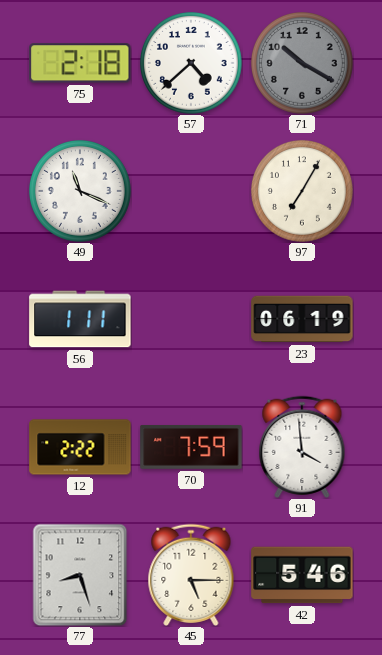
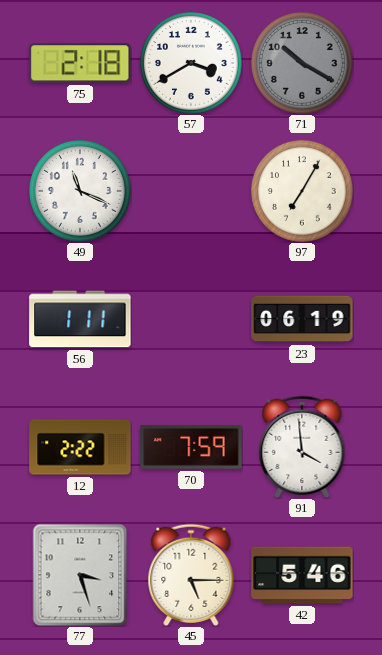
57: 4:38 -> 3:40 (191, 63)
77: 8:27 -> 3:27 (80, 575)
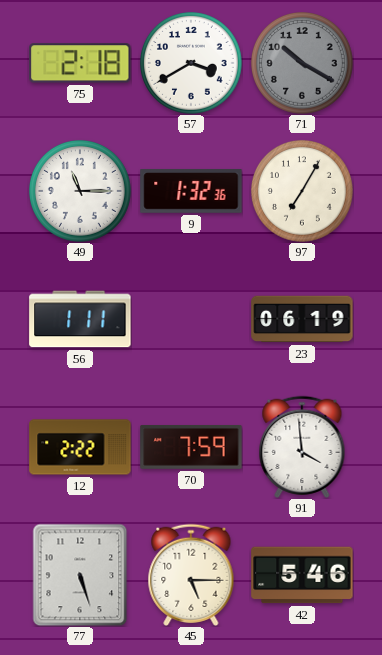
49: 11:19 -> 11:15 (80, 191)
9: none -> 1:32 (191, 191)
77: 3:27 -> 5:27 (80, 575)
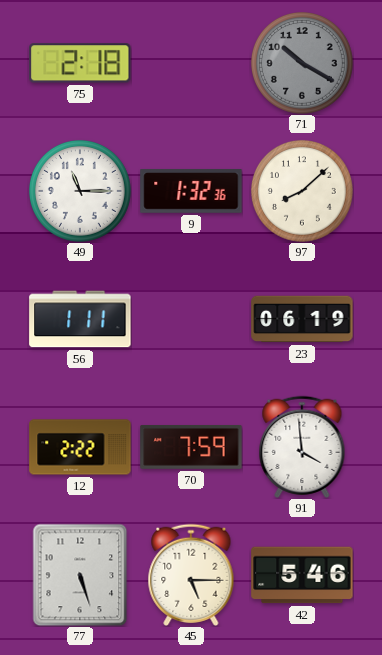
57: 3:40 -> none (191, 63)
97: 7:05 -> 8:08 (302, 191)
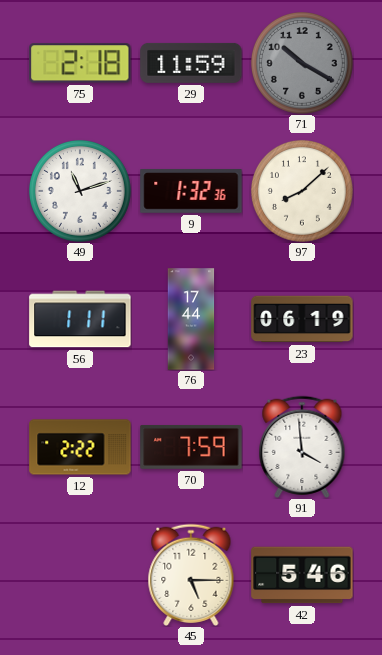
29: none -> 11:59 (191, 63)
49: 11:15 -> 11:12 (80, 191)
76: none -> 17:44 (191, 319)
77: 5:27 -> none (80, 575)
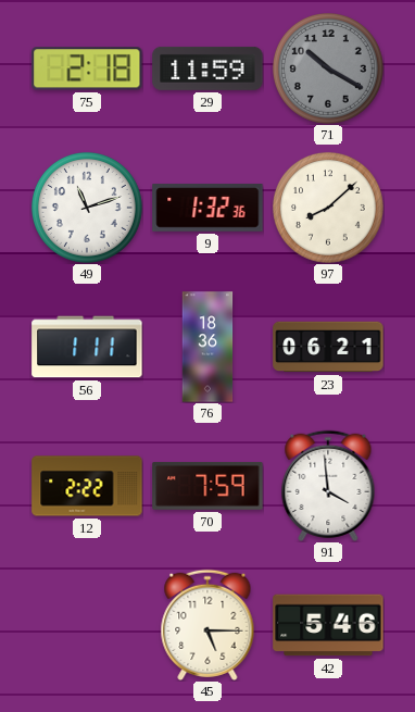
76: 17:44 -> 18:36 (207, 347)
23: 06:19 -> 06:21 (328, 347)
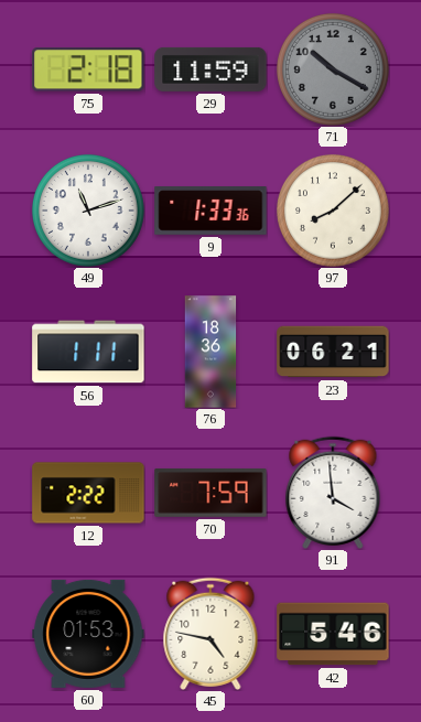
9: 1:32 -> 1:33 (210, 211)
60: none -> 01:53 (88, 634)
45: 5:15 -> 4:47 (210, 634)
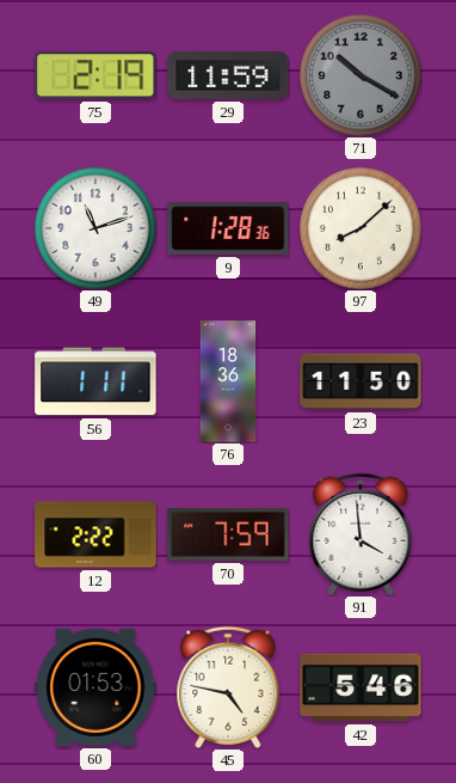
75: 2:18 -> 2:19 (95, 75)
9: 1:33 -> 1:28 (228, 228)
23: 06:21 -> 11:50 (361, 381)
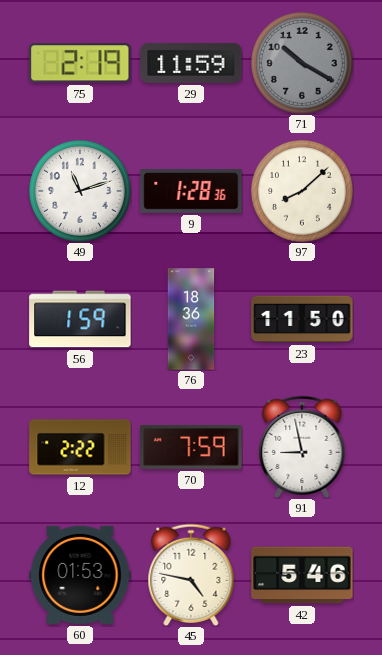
56: 1:11 -> 1:59 (80, 319)
91: 3:59 -> 8:58 (302, 447)
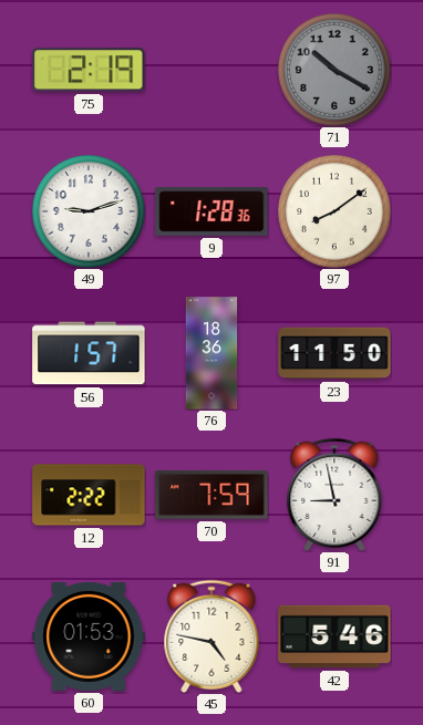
29: 11:59 -> none (191, 63)
49: 11:12 -> 9:12 (89, 211)
97: 8:08 -> 8:09 (334, 211)
56: 1:59 -> 1:57 (89, 353)
